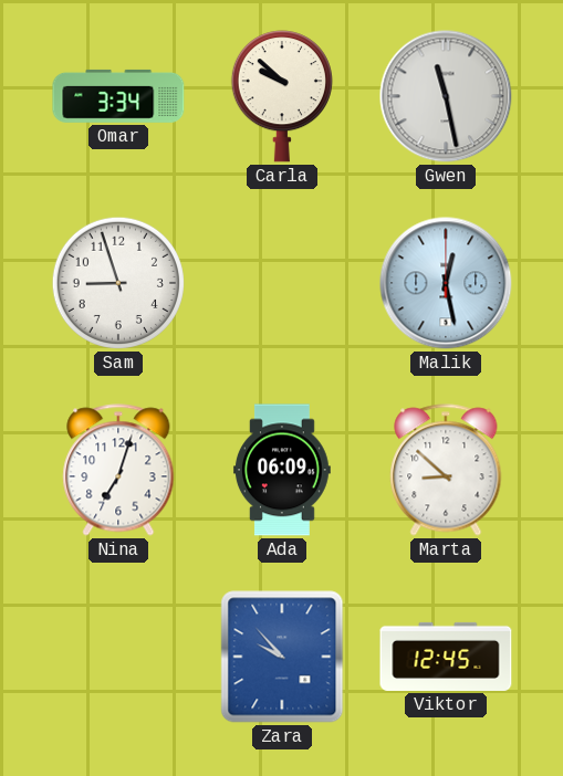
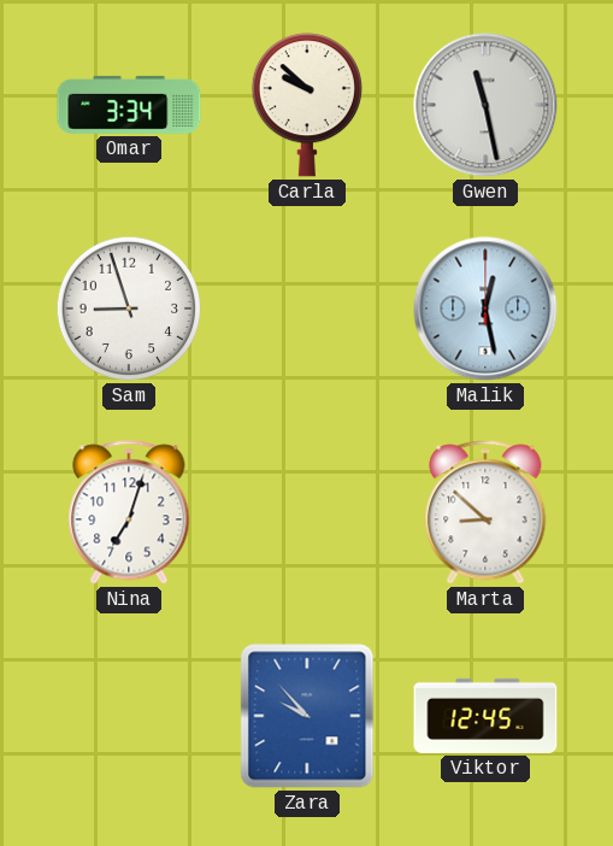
Ada: 06:09 -> none (282, 470)
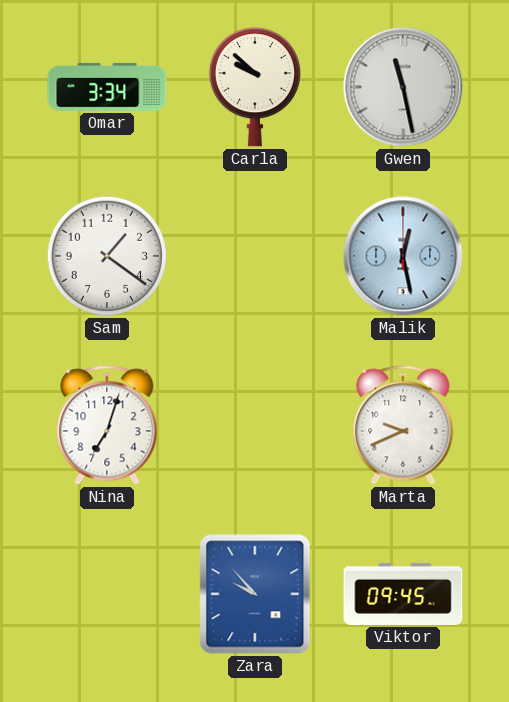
Sam: 8:57 -> 1:21 (107, 256)
Marta: 8:52 -> 9:41 (403, 425)
Viktor: 12:45 -> 09:45 (403, 594)
